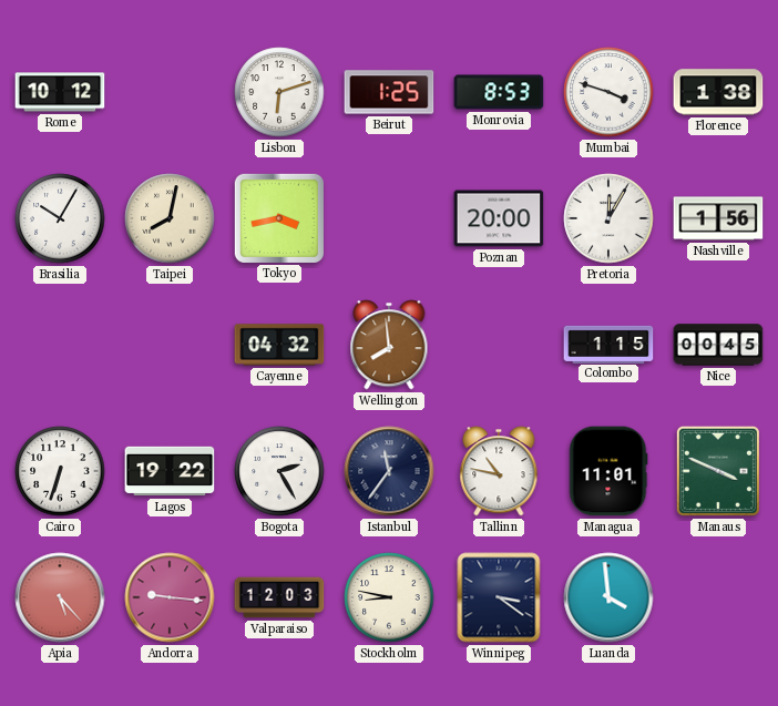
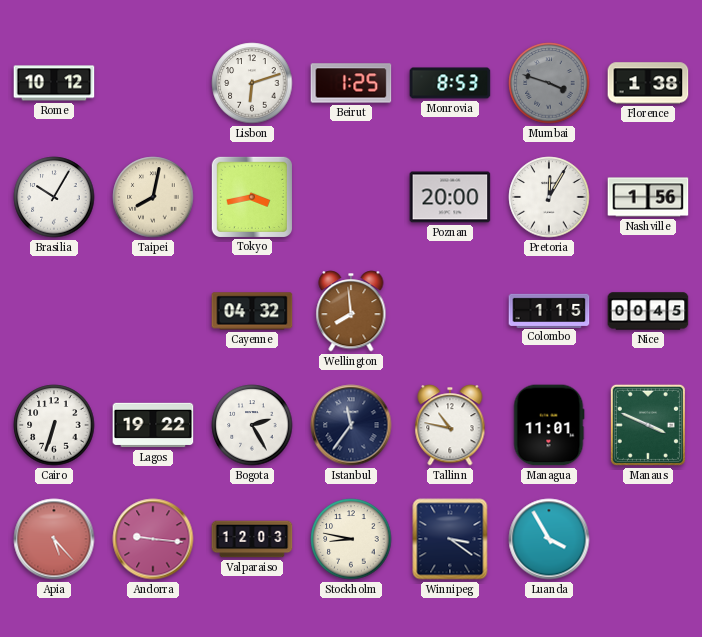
Mumbai dial: white -> grey (549, 83)
Luanda: 3:59 -> 3:55 (549, 539)
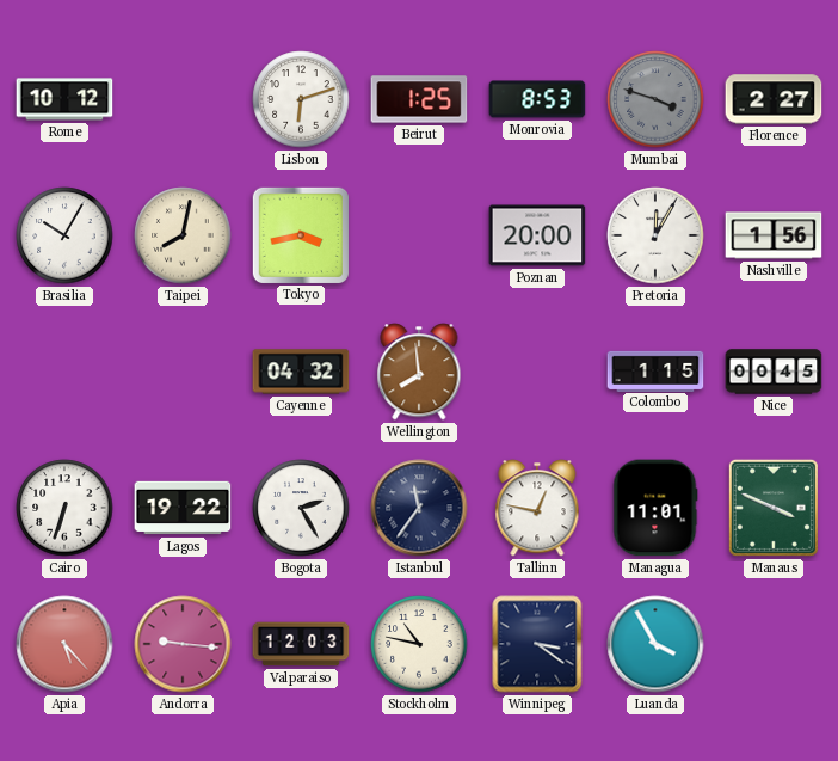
Florence: 1:38 -> 2:27 (774, 99)
Tallinn: 10:47 -> 12:47 (537, 508)
Stockholm: 8:47 -> 10:47 (419, 644)
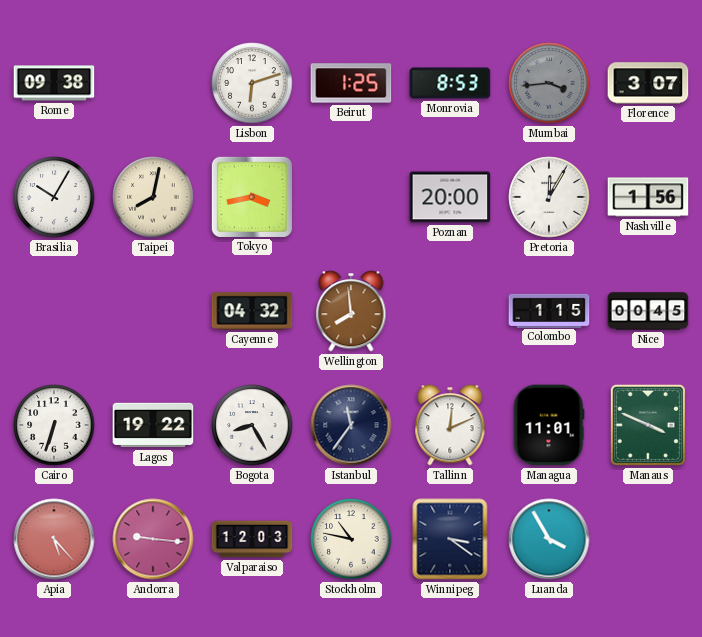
Rome: 10:12 -> 09:38 (54, 83)
Mumbai: 3:48 -> 3:44 (549, 83)
Florence: 2:27 -> 3:07 (648, 83)
Bogota: 2:25 -> 8:25 (252, 425)
Tallinn: 12:47 -> 12:11 (450, 425)
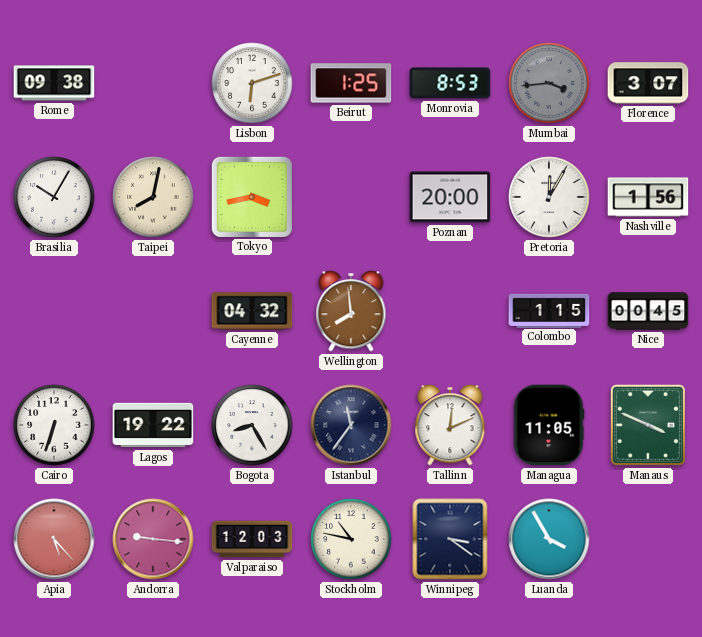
Managua: 11:01 -> 11:05 (549, 425)
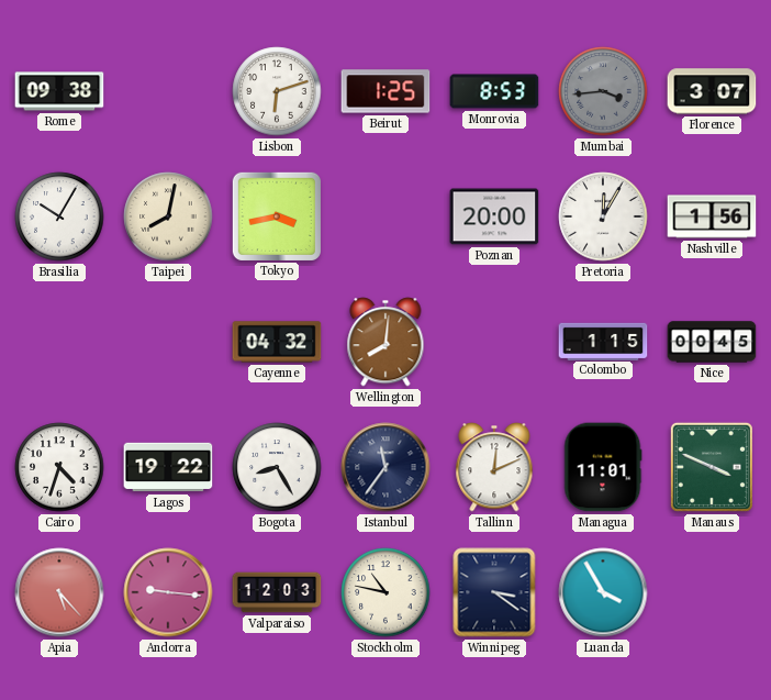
Wellington: 7:59 -> 8:01 (386, 342)
Cairo: 6:33 -> 4:33 (59, 467)
Managua: 11:05 -> 11:01 (603, 467)
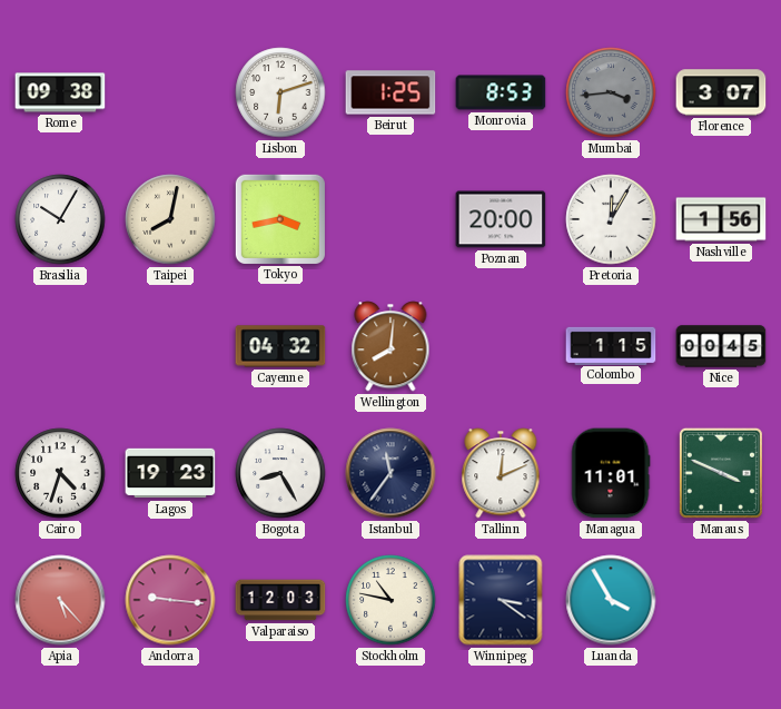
Lagos: 19:22 -> 19:23 (170, 473)
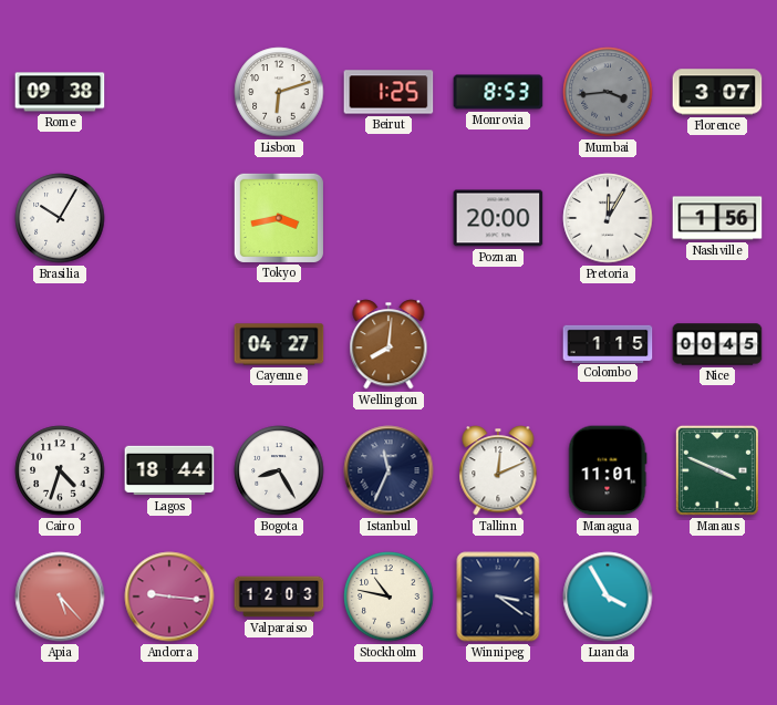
Taipei: 8:02 -> none (170, 219)
Cayenne: 04:32 -> 04:27 (279, 344)
Lagos: 19:23 -> 18:44 (169, 470)
Istanbul: 11:36 -> 11:34 (388, 470)
